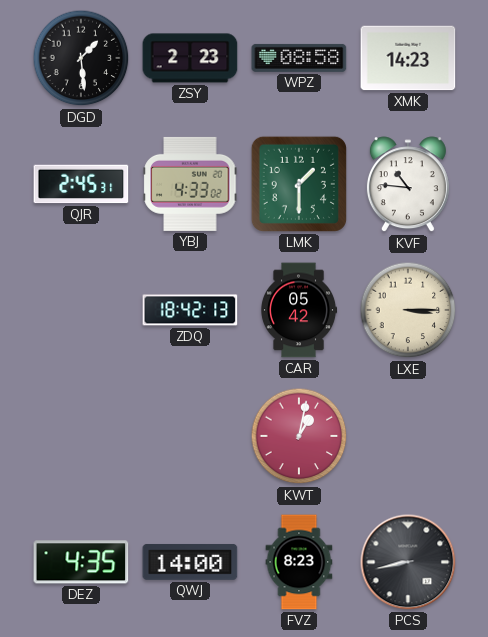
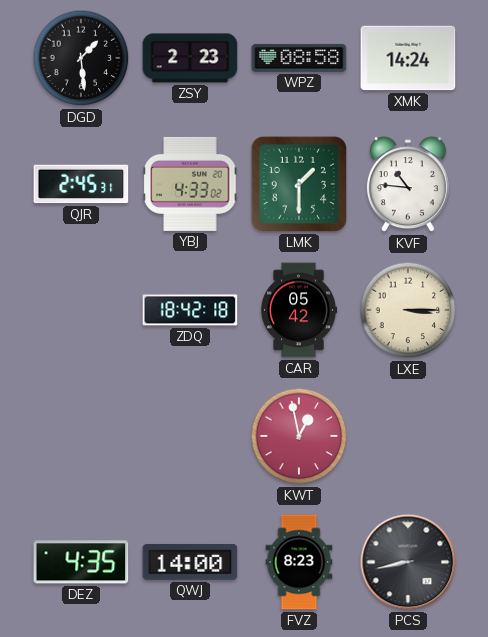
XMK: 14:23 -> 14:24 (408, 58)
ZDQ: 18:42:13 -> 18:42:18 (190, 310)
KWT: 1:02 -> 12:58 (299, 436)
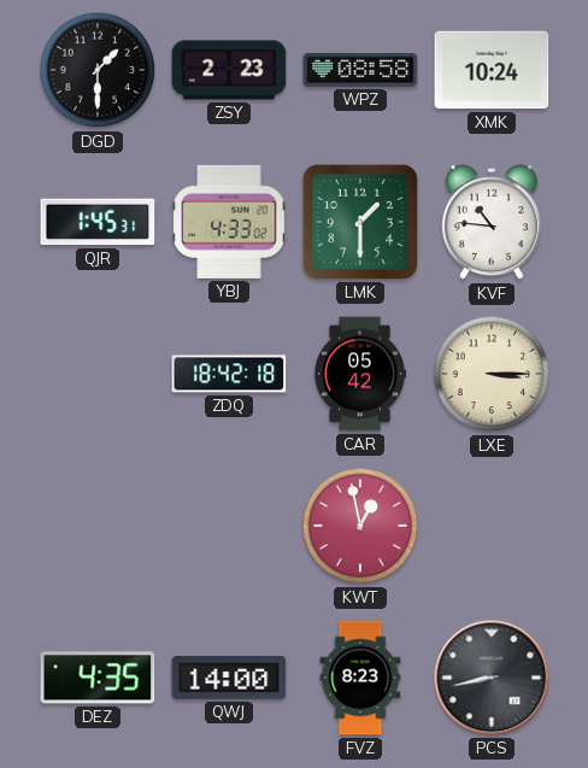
DGD: 1:29 -> 1:30 (98, 70)
XMK: 14:24 -> 10:24 (492, 70)
QJR: 2:45 -> 1:45 (98, 222)
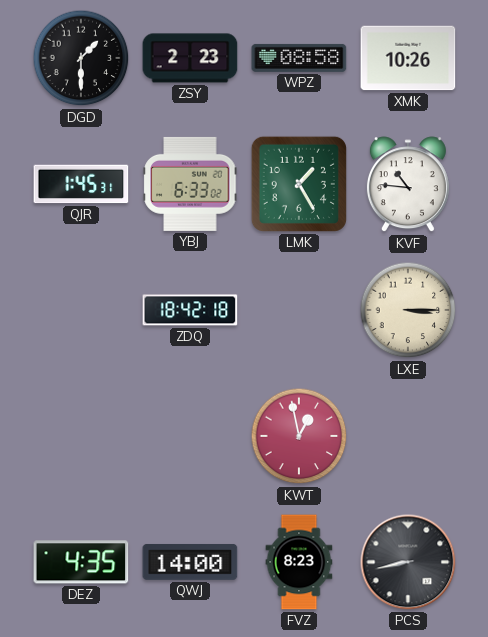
XMK: 10:24 -> 10:26 (408, 58)
YBJ: 4:33 -> 6:33 (190, 184)
LMK: 1:30 -> 1:25 (299, 184)
CAR: 05:42 -> none (360, 374)
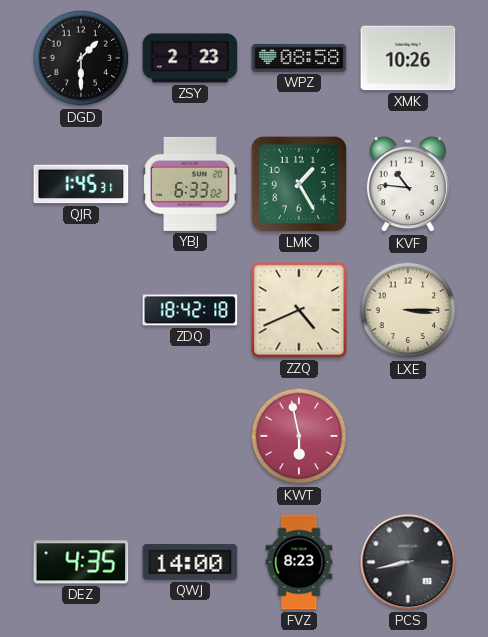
ZZQ: none -> 4:41 (299, 310)
KWT: 12:58 -> 5:58 (299, 436)
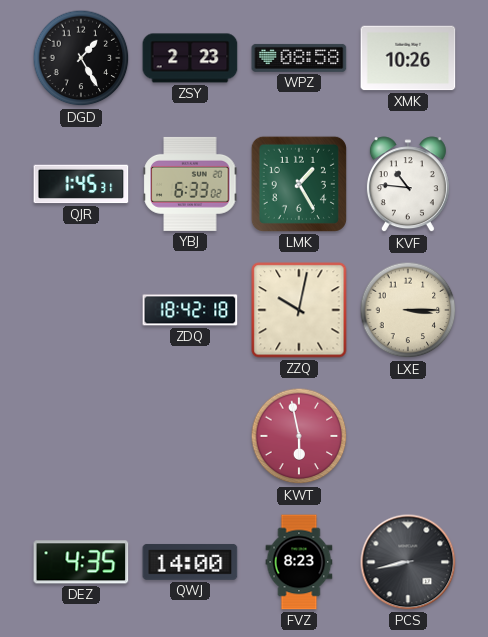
DGD: 1:30 -> 1:25 (81, 58)
ZZQ: 4:41 -> 10:02 (299, 310)
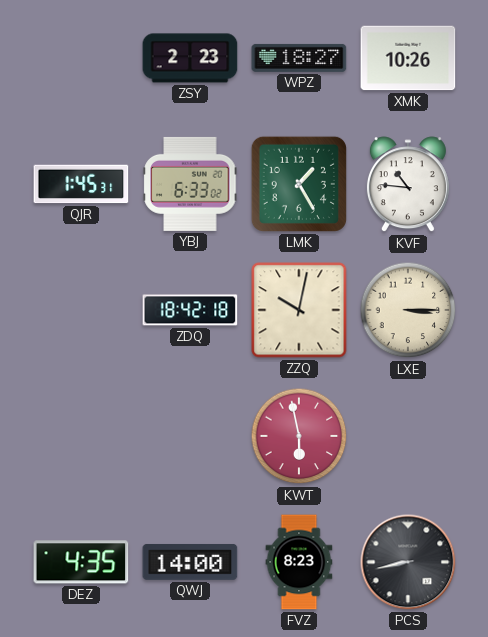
DGD: 1:25 -> none (81, 58)
WPZ: 08:58 -> 18:27 (299, 58)
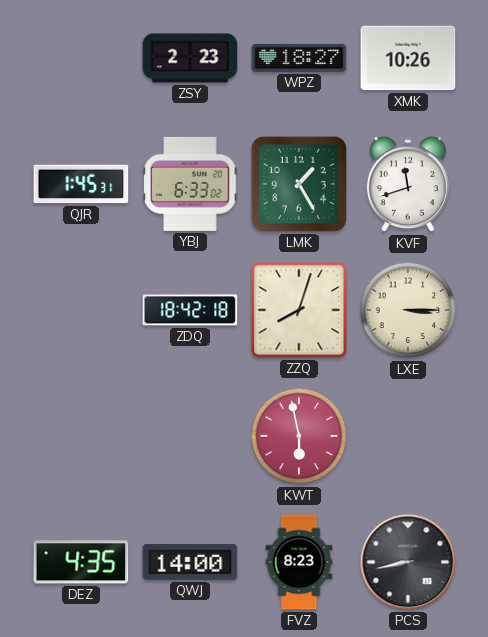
KVF: 10:46 -> 11:42 (408, 185)
ZZQ: 10:02 -> 8:03 (299, 310)
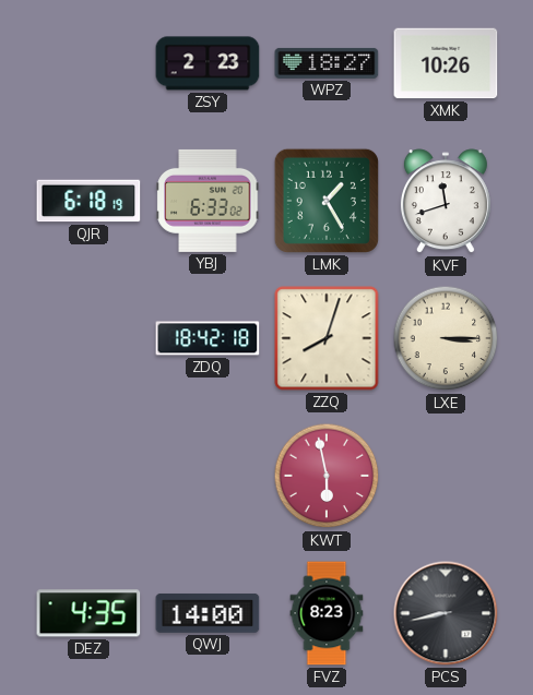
QJR: 1:45 -> 6:18 (88, 201)
